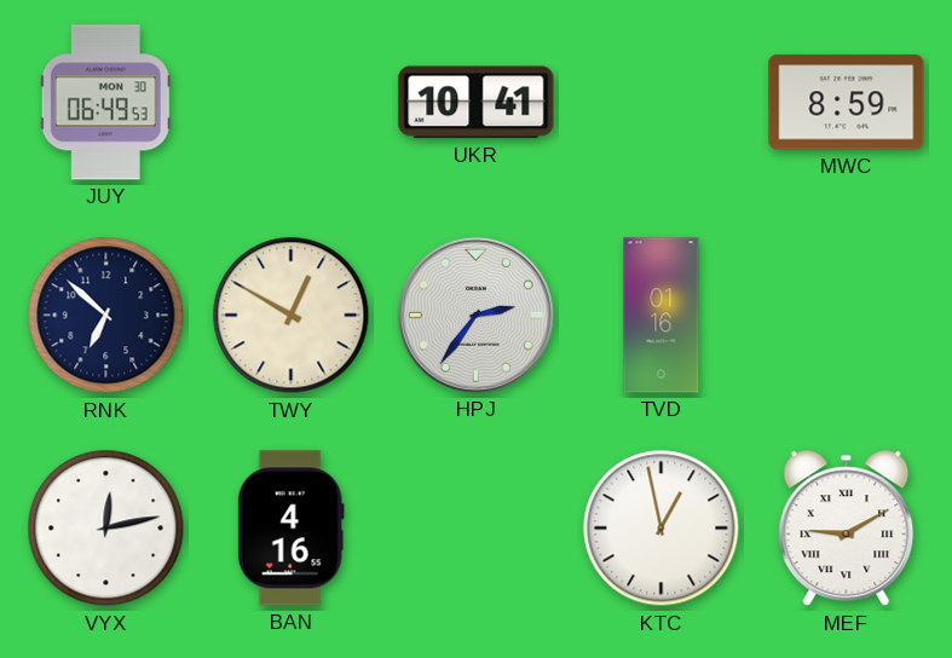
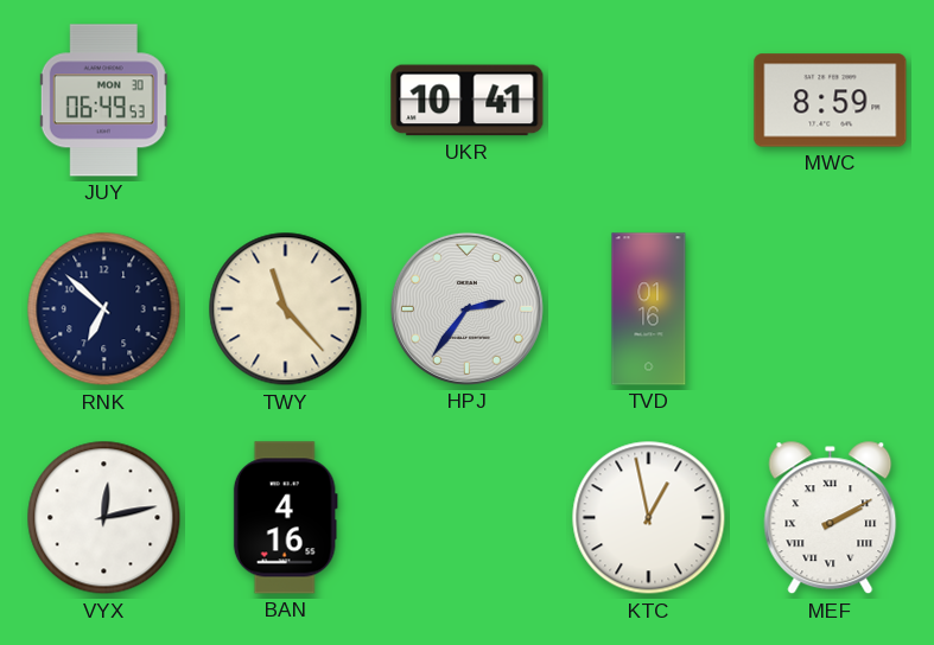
TWY: 12:50 -> 11:23 (286, 309)
MEF: 9:10 -> 2:10 (831, 518)
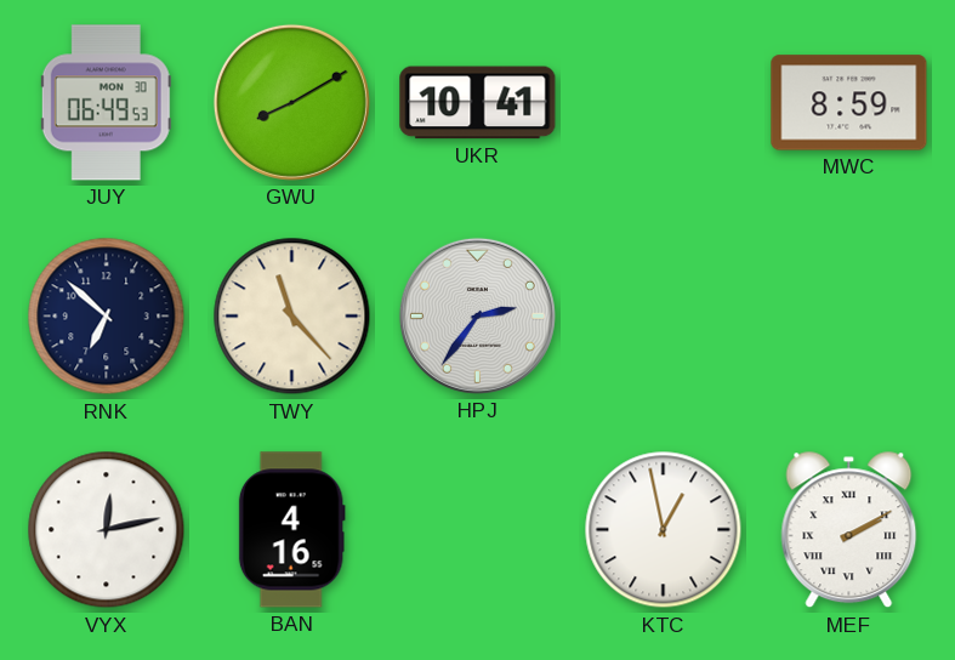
GWU: none -> 8:10 (291, 102)
TVD: 01:16 -> none (649, 309)
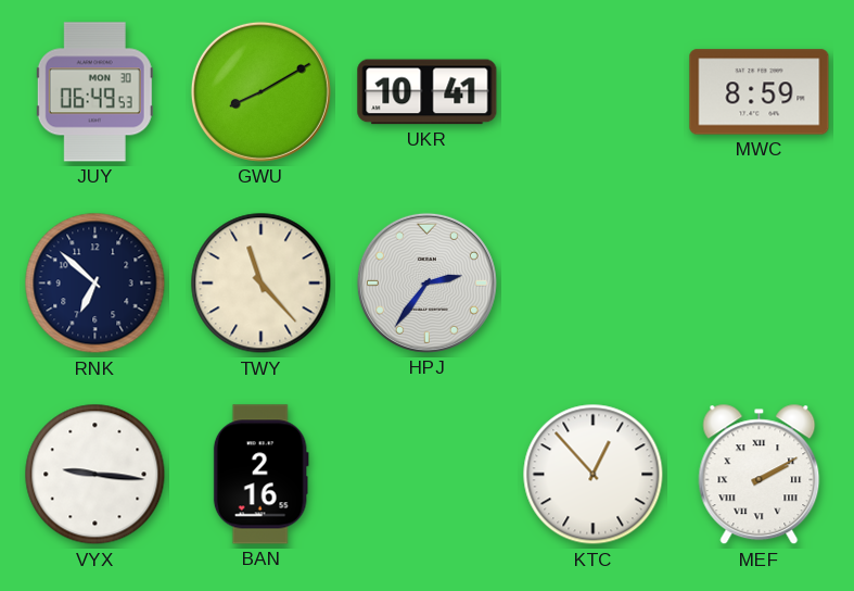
VYX: 12:13 -> 9:16 (95, 475)
BAN: 4:16 -> 2:16 (260, 475)
KTC: 12:58 -> 12:53 (594, 475)
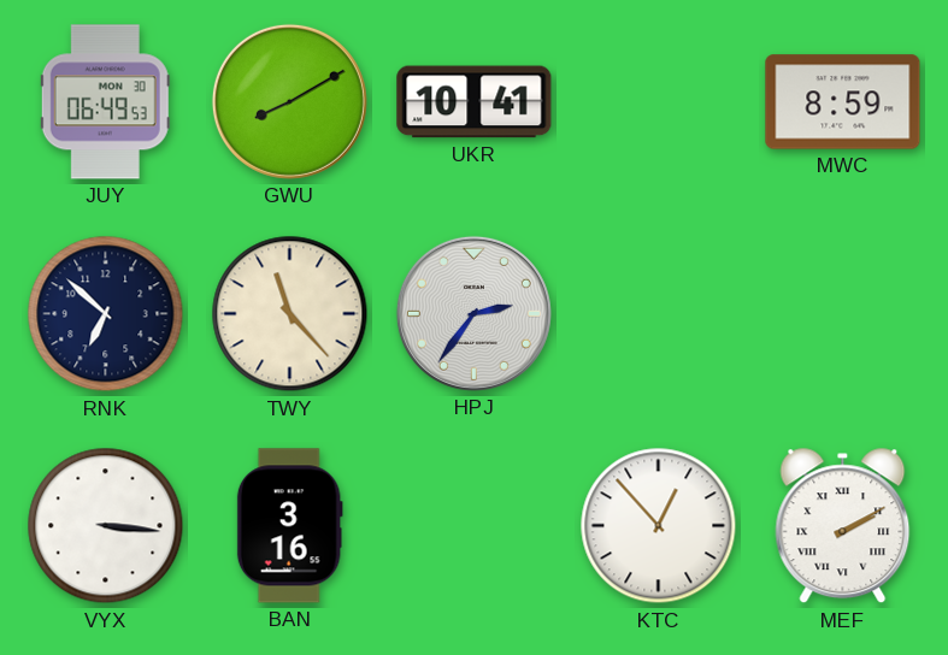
VYX: 9:16 -> 3:16 (106, 526)
BAN: 2:16 -> 3:16 (289, 526)
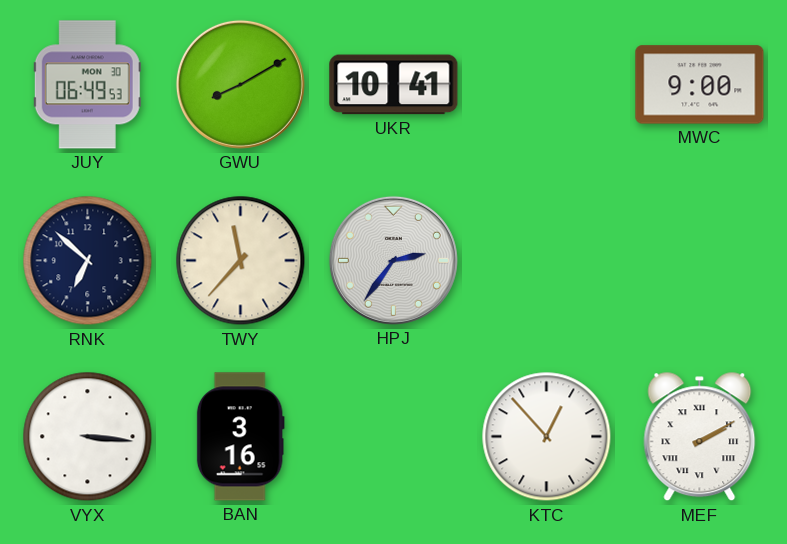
MWC: 8:59 -> 9:00 (700, 85)
TWY: 11:23 -> 11:37 (241, 261)
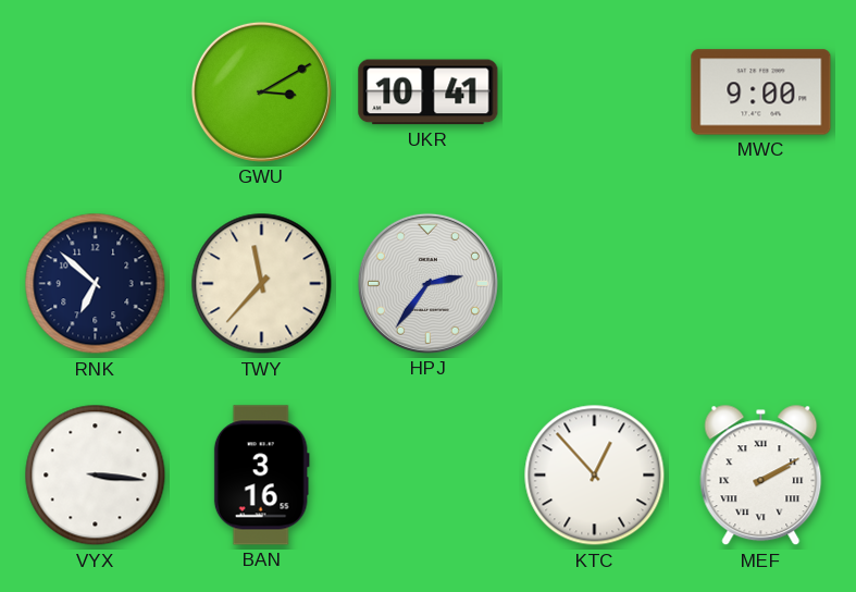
JUY: 06:49 -> none (87, 85)
GWU: 8:10 -> 3:10 (261, 91)
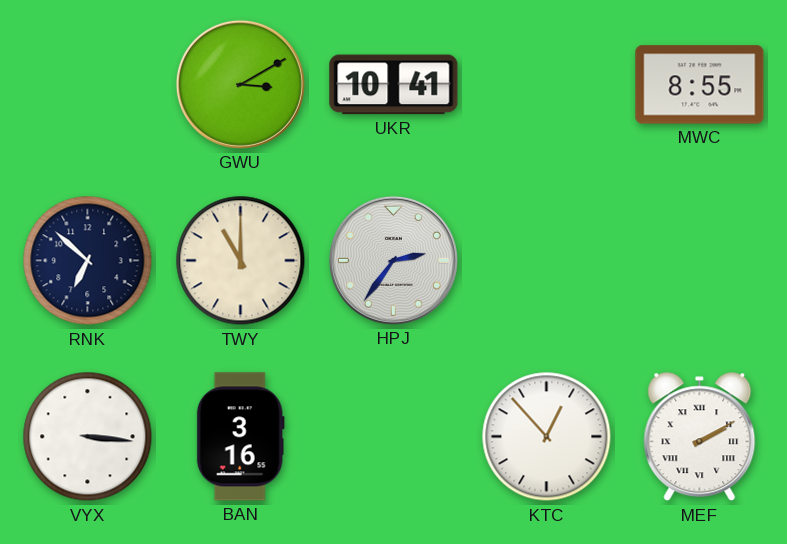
MWC: 9:00 -> 8:55 (700, 85)
TWY: 11:37 -> 11:00 (241, 261)
